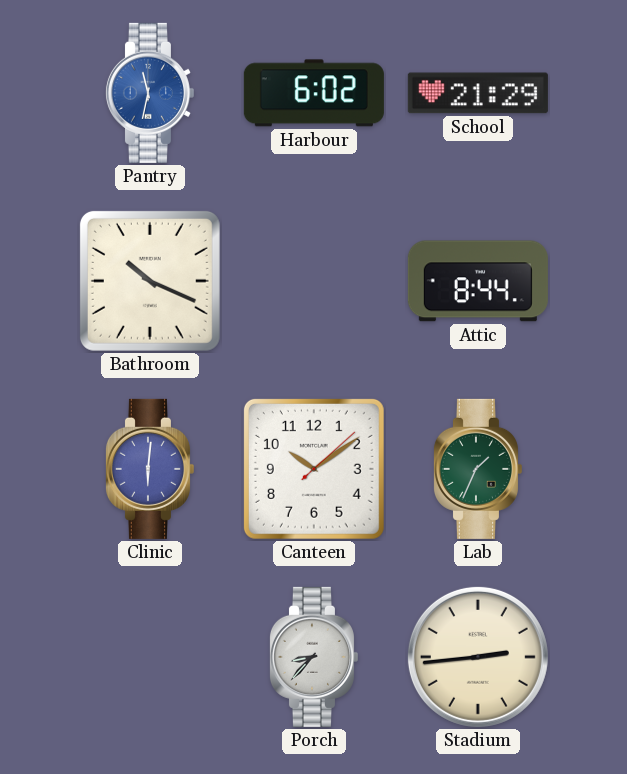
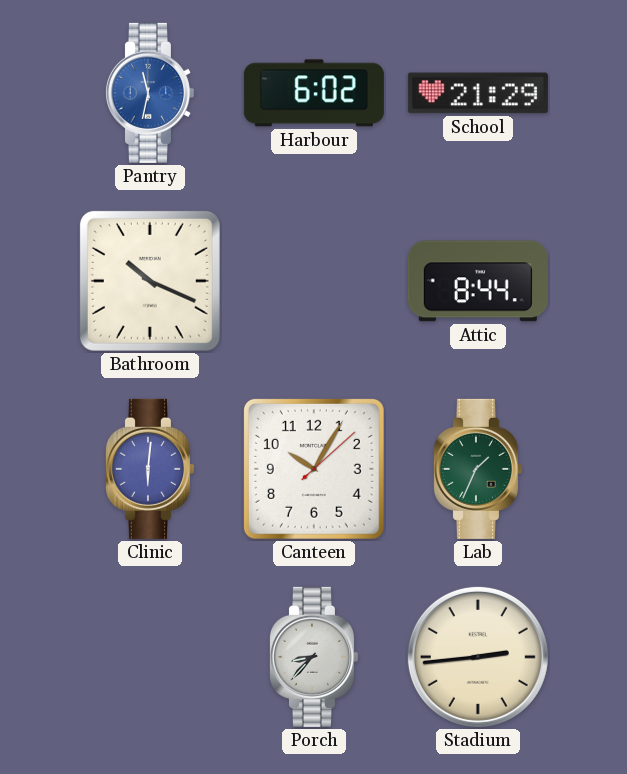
Canteen: 10:09 -> 10:05 (314, 469)
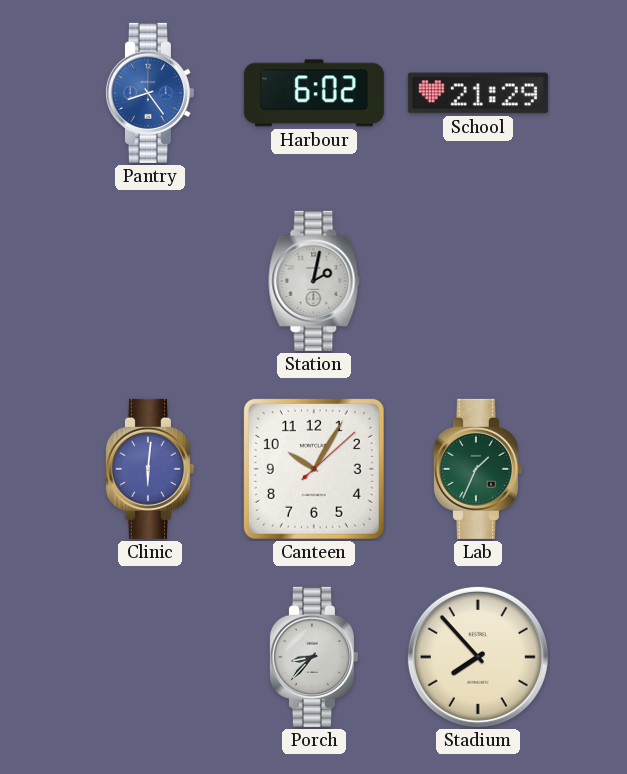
Pantry: 11:32 -> 8:24 (149, 93)
Bathroom: 10:19 -> none (150, 281)
Station: none -> 2:02 (314, 281)
Attic: 8:44 -> none (478, 281)
Stadium: 2:44 -> 7:53 (478, 657)
